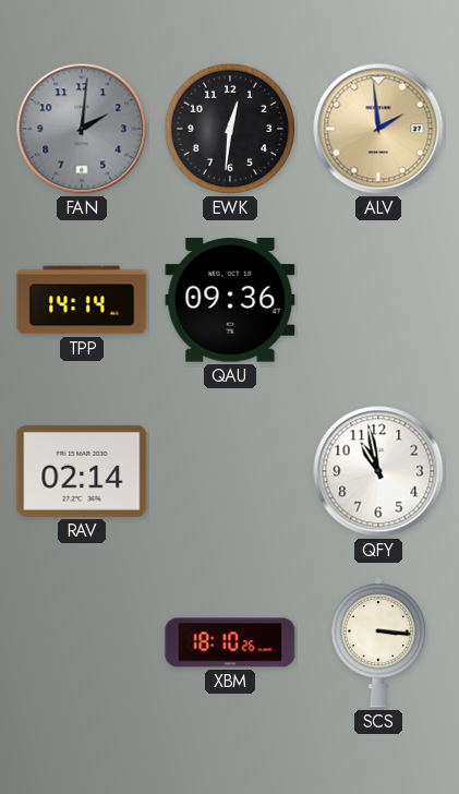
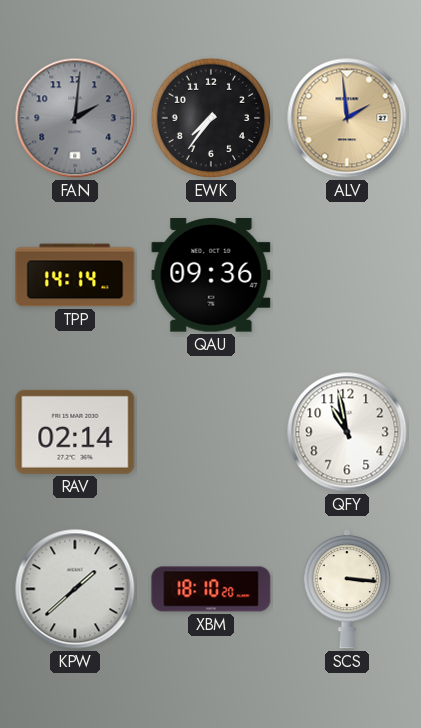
EWK: 12:31 -> 7:36 (211, 118)
KPW: none -> 1:38 (75, 589)
XBM: 18:10:26 -> 18:10:20 (211, 589)
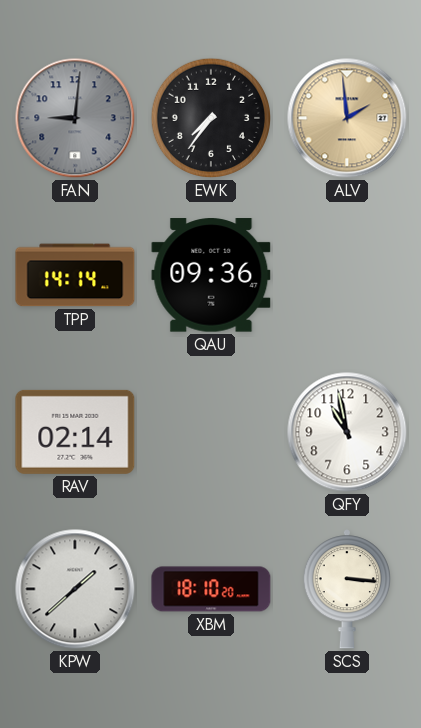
FAN: 2:01 -> 9:01 (75, 118)
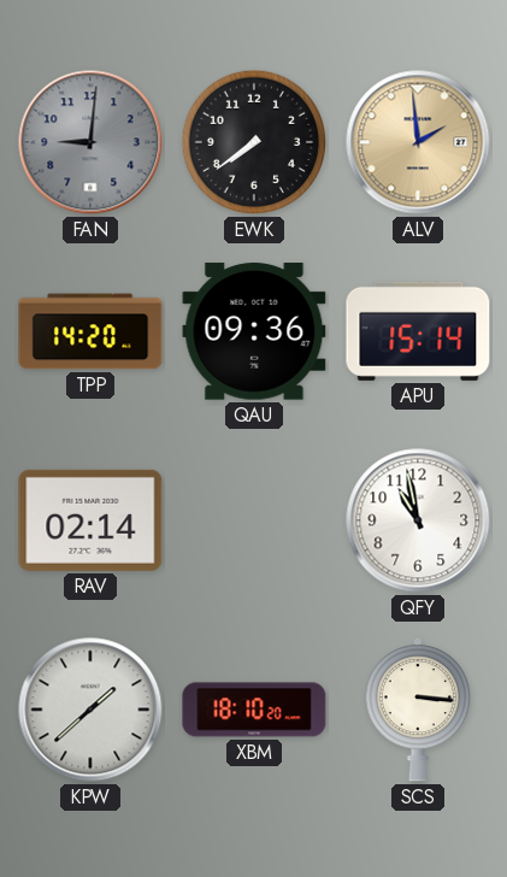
EWK: 7:36 -> 7:39 (254, 142)
TPP: 14:14 -> 14:20 (90, 331)
APU: none -> 15:14 (418, 331)
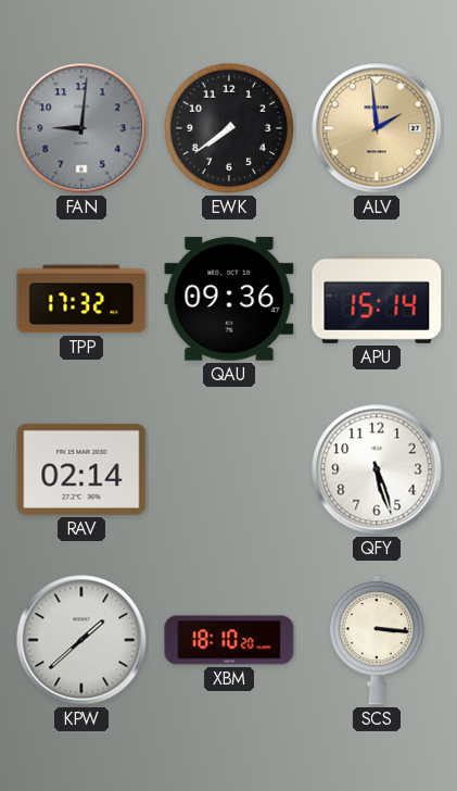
TPP: 14:20 -> 17:32 (81, 299)
QFY: 10:58 -> 5:27 (377, 469)
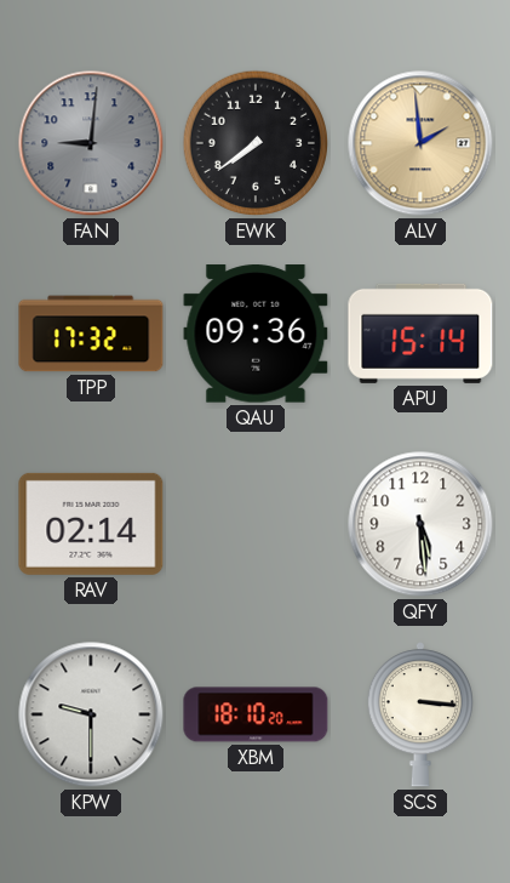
QFY: 5:27 -> 5:29 (420, 524)
KPW: 1:38 -> 9:30 (91, 714)
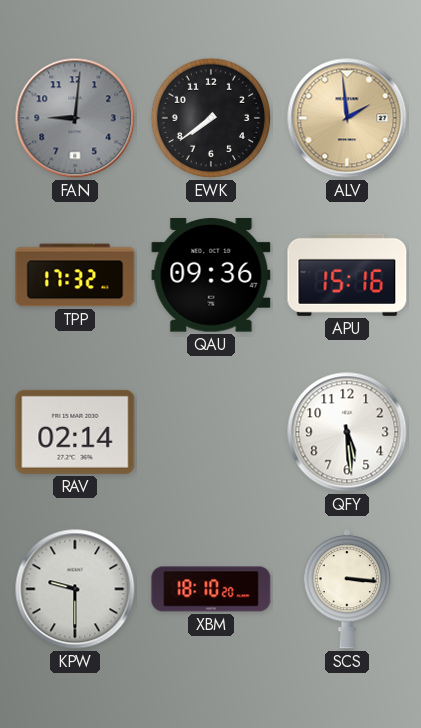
APU: 15:14 -> 15:16 (347, 275)
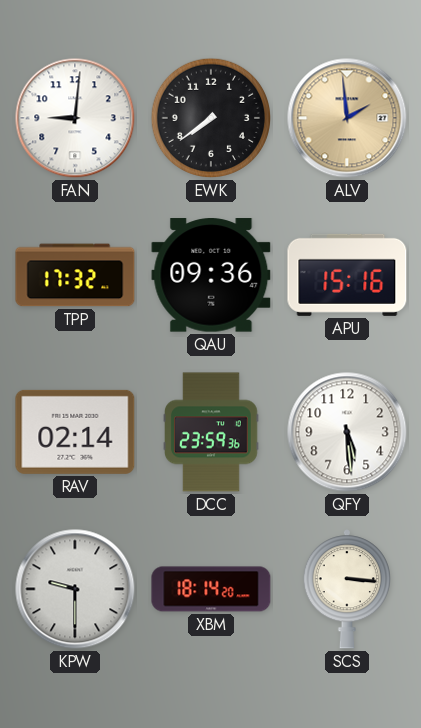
FAN dial: grey -> white (75, 118)
DCC: none -> 23:59 (212, 432)
XBM: 18:10 -> 18:14 (211, 589)
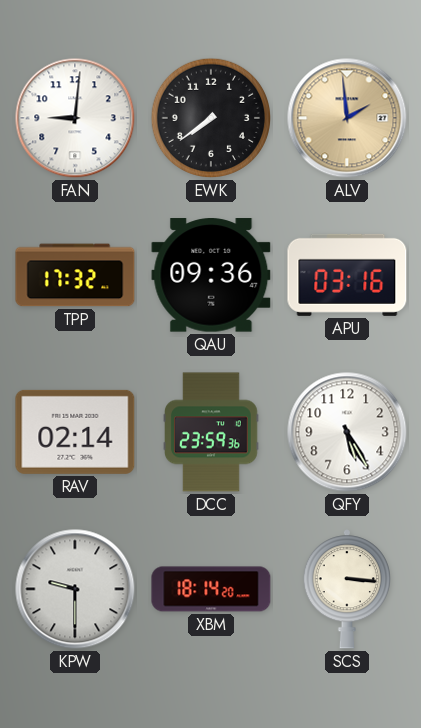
APU: 15:16 -> 03:16 (347, 275)
QFY: 5:29 -> 5:25 (347, 432)
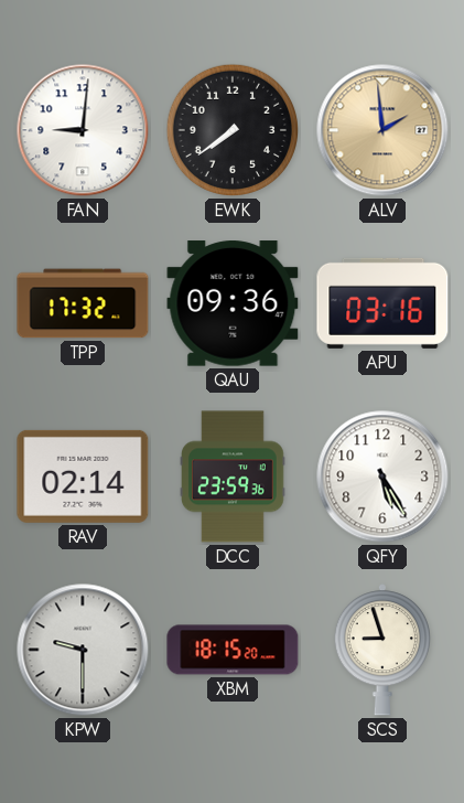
XBM: 18:14 -> 18:15 (233, 650)
SCS: 3:16 -> 8:57 (381, 650)
